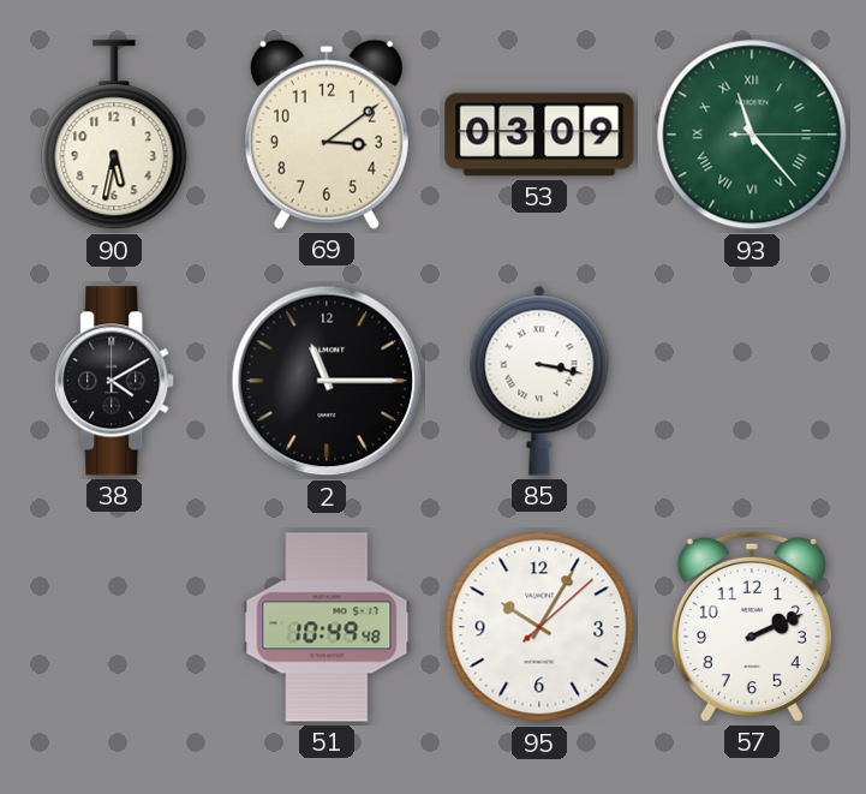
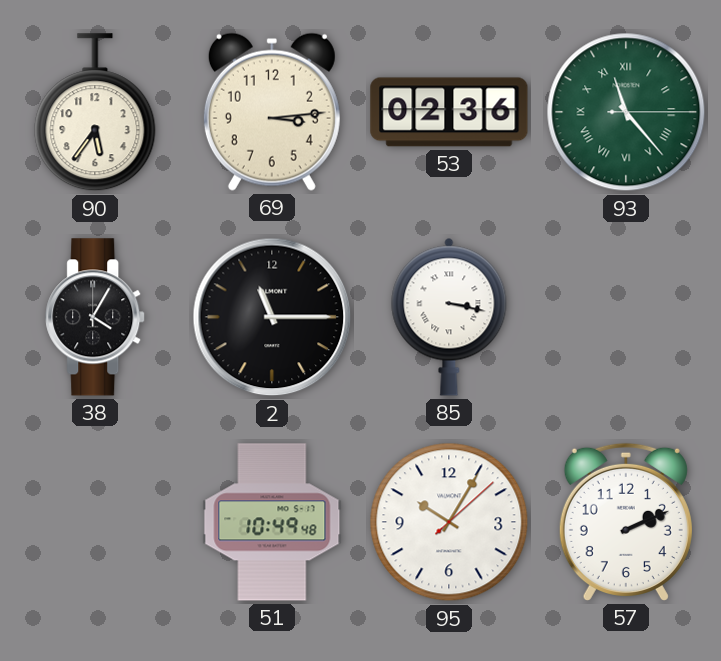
90: 5:32 -> 5:36 (95, 113)
69: 3:09 -> 3:14 (272, 112)
53: 03:09 -> 02:36 (449, 112)
38: 4:10 -> 4:05 (96, 317)
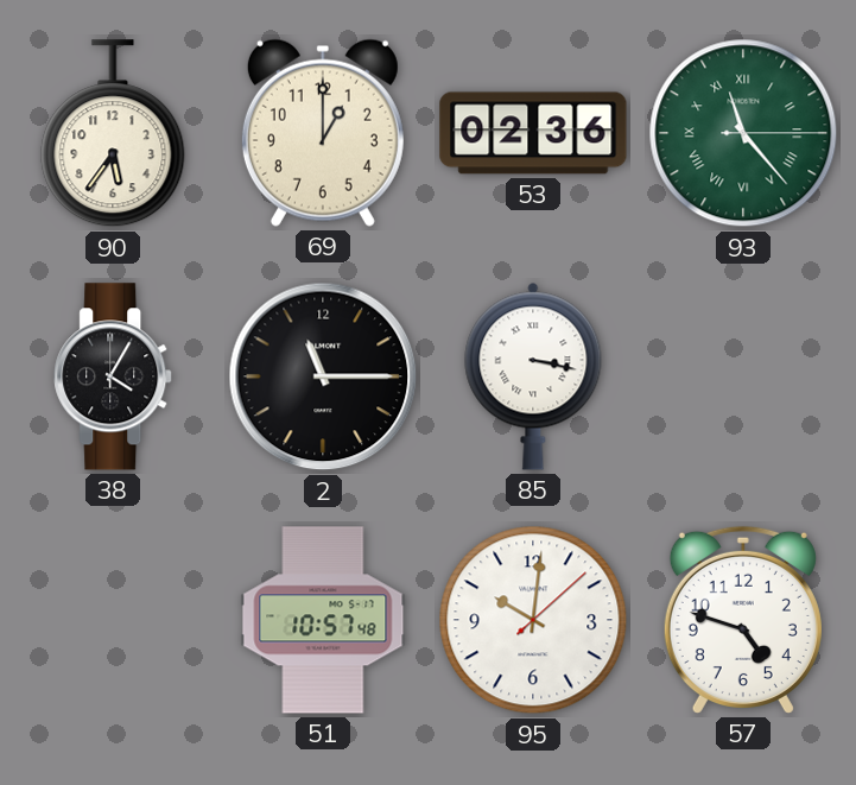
69: 3:14 -> 1:00 (323, 133)
51: 10:49 -> 10:57 (323, 620)
95: 10:05 -> 10:01 (533, 620)
57: 2:11 -> 4:48 (743, 620)
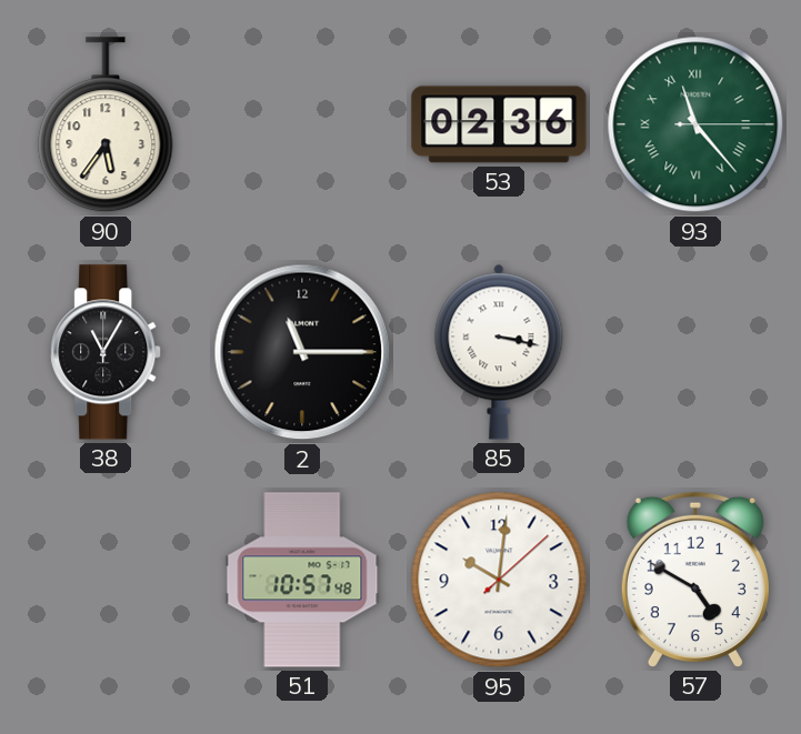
69: 1:00 -> none (323, 133)
38: 4:05 -> 11:05 (107, 352)
57: 4:48 -> 4:50 (695, 580)
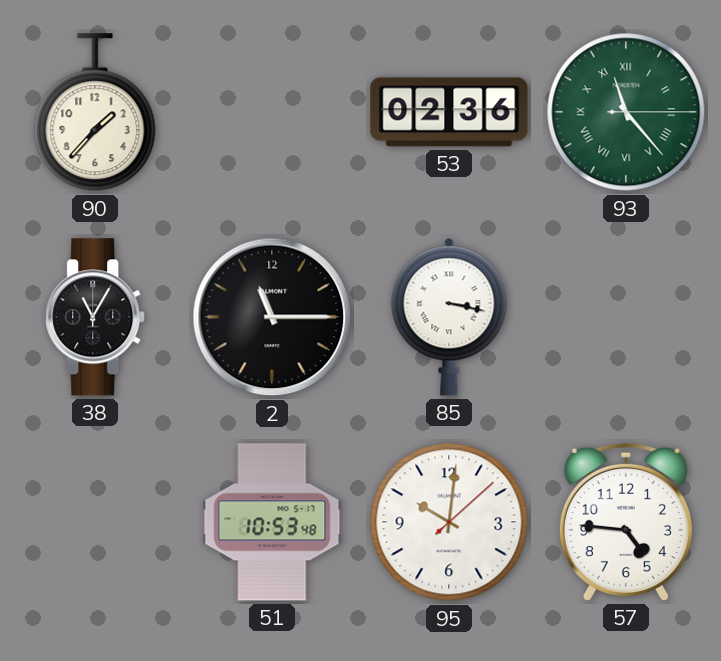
90: 5:36 -> 1:37 (95, 113)
51: 10:57 -> 10:53 (272, 522)
57: 4:50 -> 4:46 (626, 522)
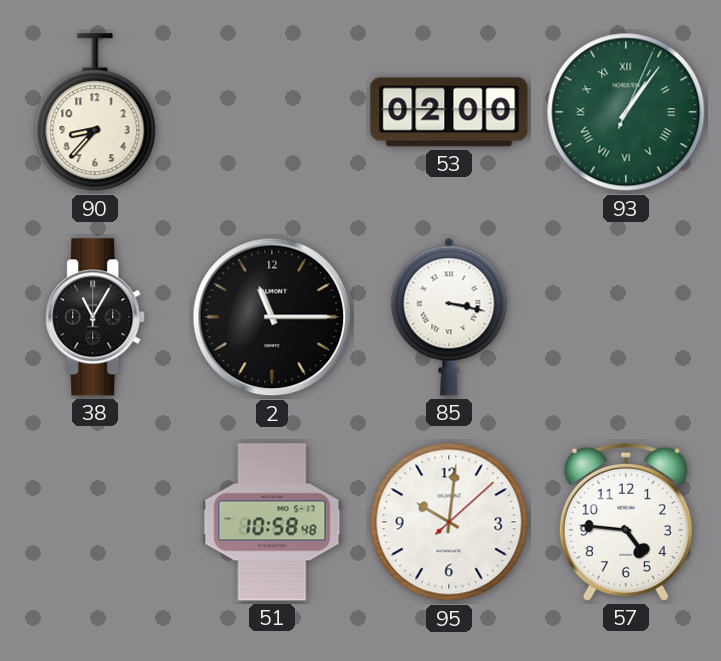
90: 1:37 -> 8:37 (95, 113)
53: 02:36 -> 02:00 (449, 112)
93: 11:23 -> 1:06 (626, 112)
51: 10:53 -> 10:58 (272, 522)
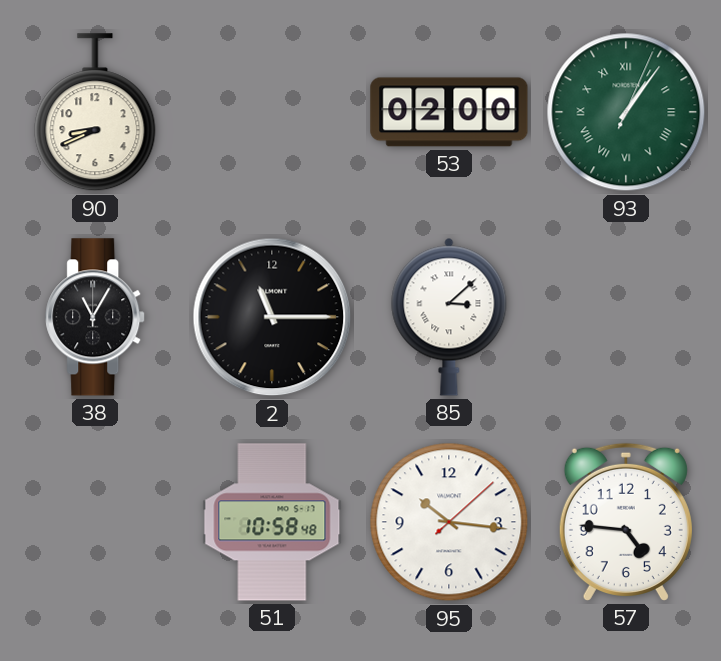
90: 8:37 -> 8:41 (95, 113)
85: 3:17 -> 3:08 (449, 317)
95: 10:01 -> 10:16 (449, 522)
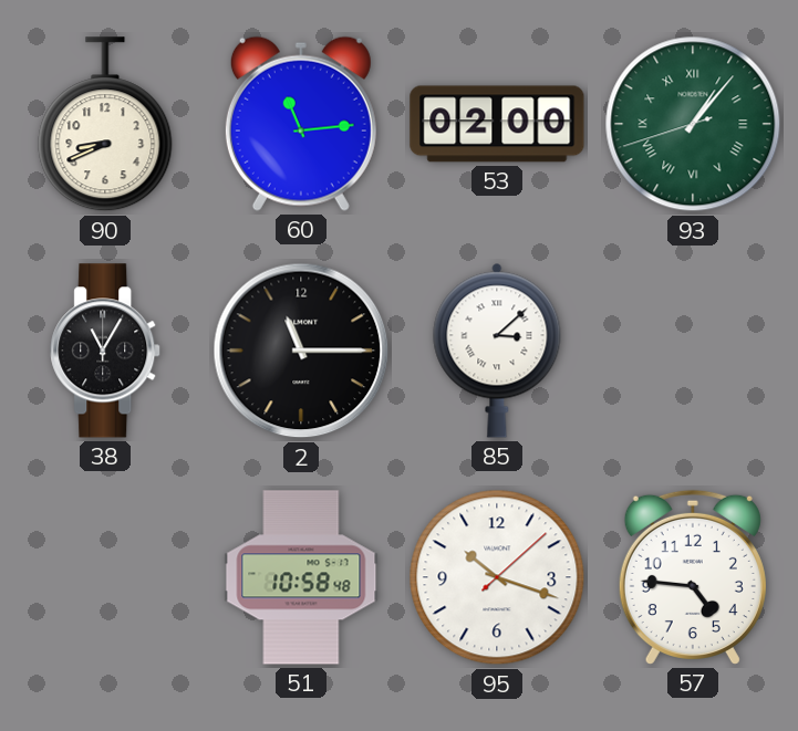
60: none -> 11:14 (301, 124)
93: 1:06:04 -> 1:06:42 (693, 124)
95: 10:16 -> 10:18 (497, 577)
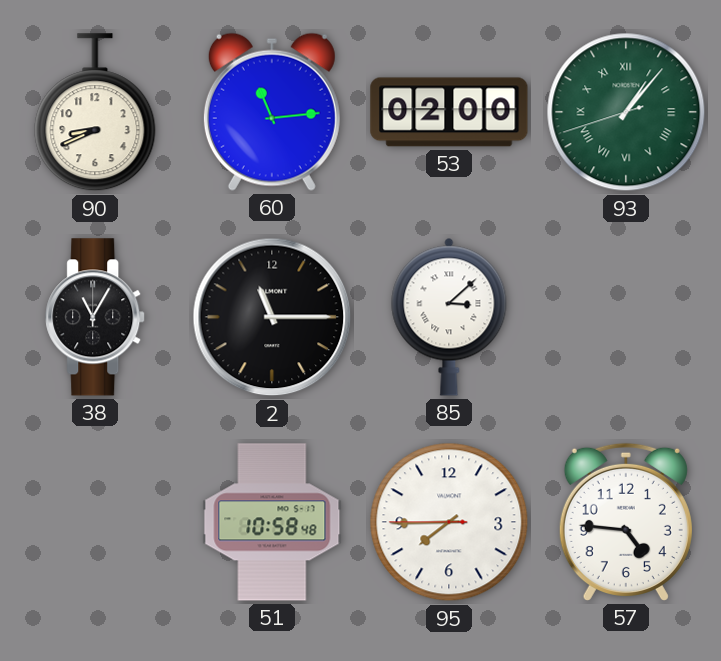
95: 10:18 -> 7:44 (449, 522)
